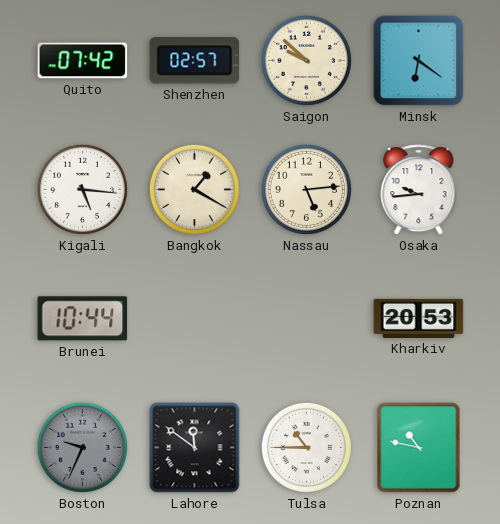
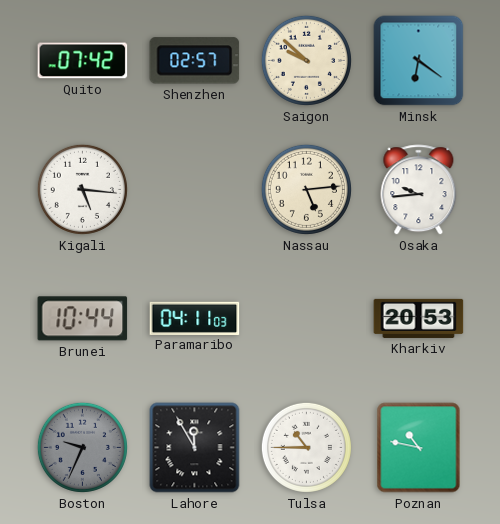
Bangkok: 1:20 -> none (194, 189)
Paramaribo: none -> 04:11 (195, 318)
Lahore: 11:51 -> 11:55 (195, 448)
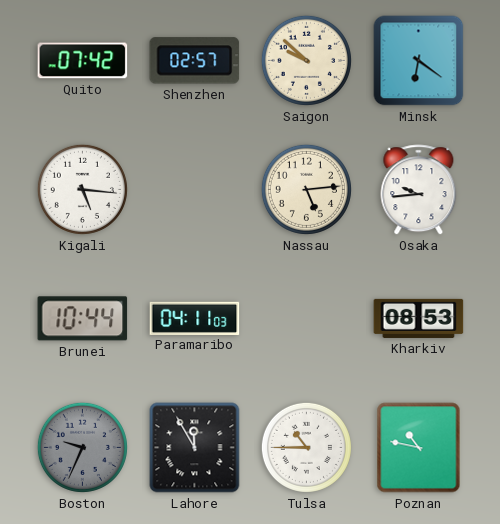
Kharkiv: 20:53 -> 08:53 (419, 318)
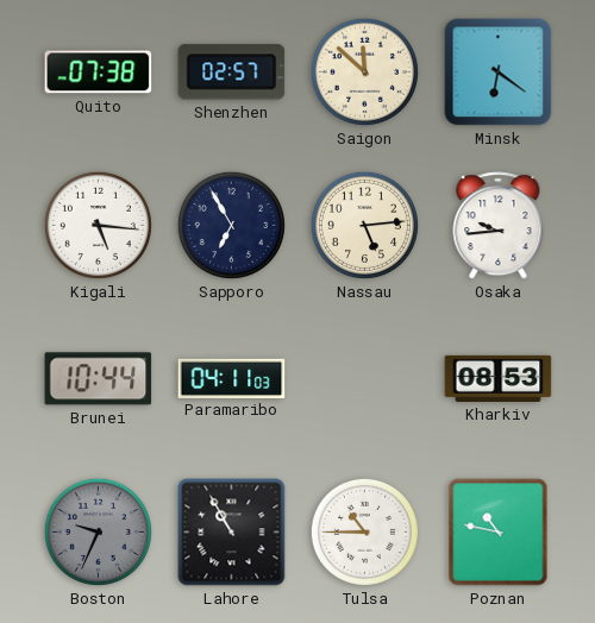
Quito: 07:42 -> 07:38 (99, 73)
Saigon: 9:52 -> 11:52 (364, 71)
Sapporo: none -> 6:55 (231, 225)
Lahore: 11:55 -> 10:55 (232, 533)
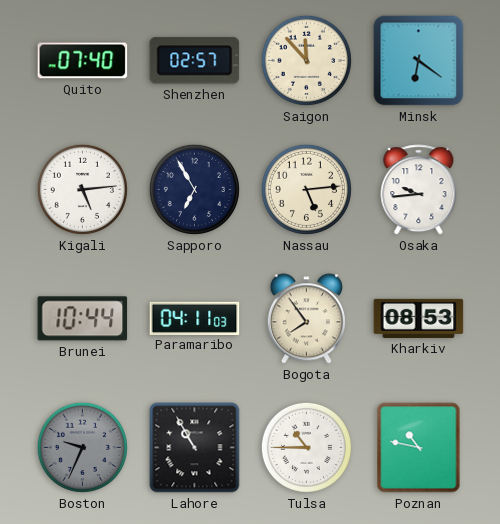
Quito: 07:38 -> 07:40 (83, 61)
Saigon: 11:52 -> 11:53 (306, 60)
Kigali: 5:16 -> 5:14 (82, 189)
Bogota: none -> 7:54 (306, 319)
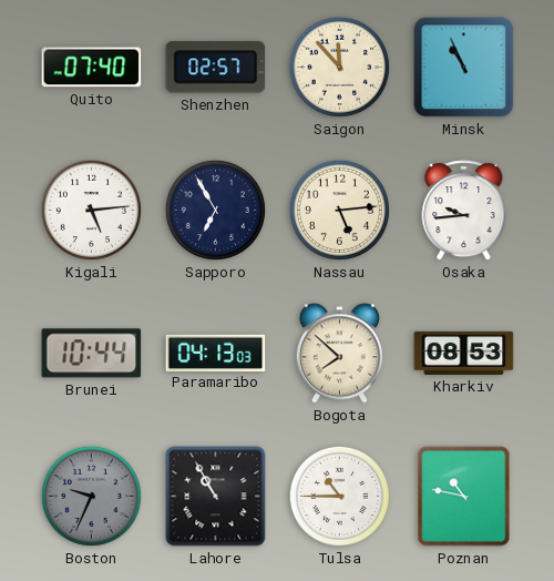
Minsk: 6:21 -> 10:56 (464, 68)
Paramaribo: 04:11 -> 04:13 (216, 353)
Bogota: 7:54 -> 7:52 (339, 354)
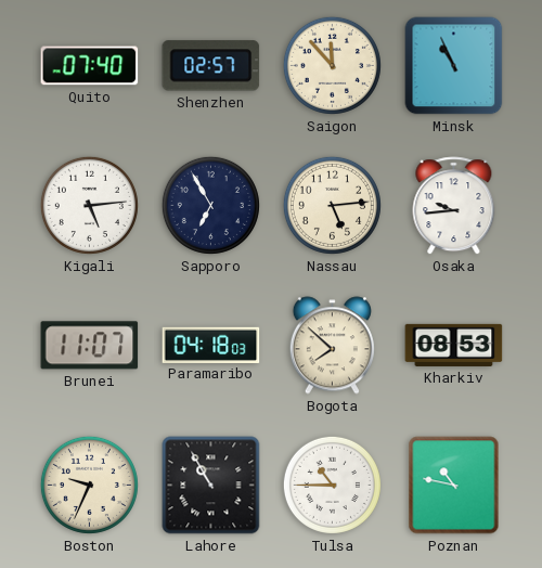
Brunei: 10:44 -> 11:07 (90, 346)
Paramaribo: 04:13 -> 04:18 (211, 345)
Boston dial: grey -> cream (89, 485)
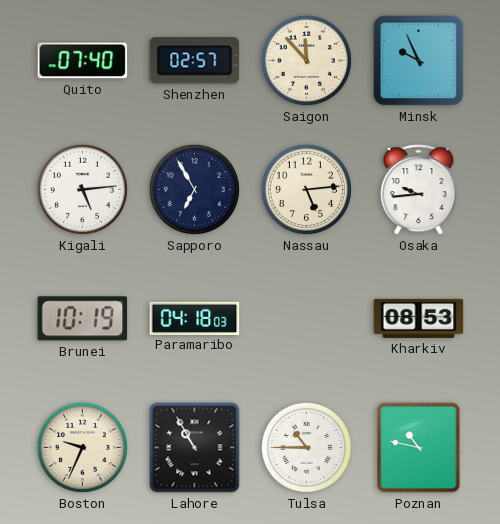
Minsk: 10:56 -> 9:56 (419, 61)
Brunei: 11:07 -> 10:19 (83, 319)
Bogota: 7:52 -> none (332, 346)
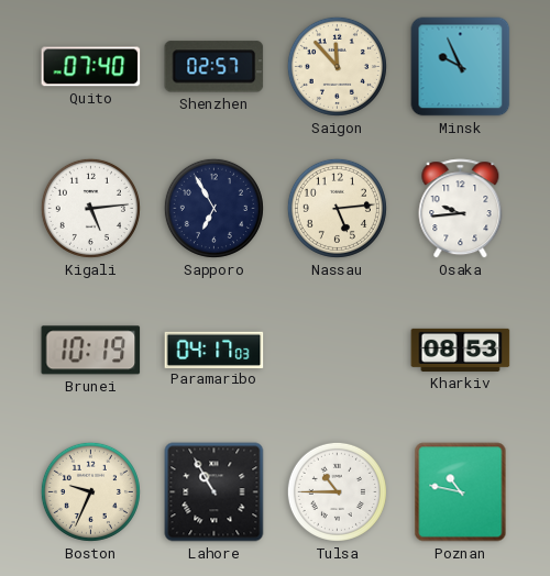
Paramaribo: 04:18 -> 04:17 (215, 350)
